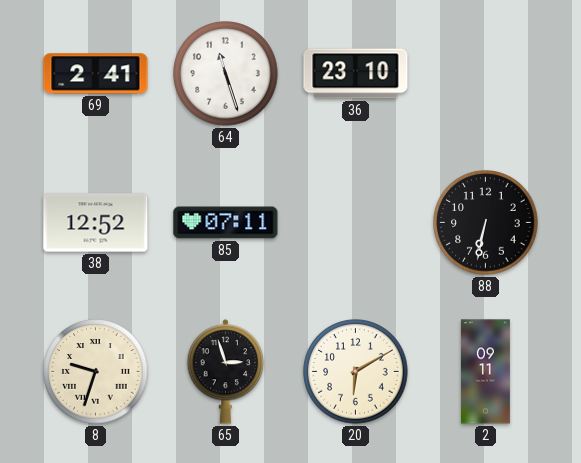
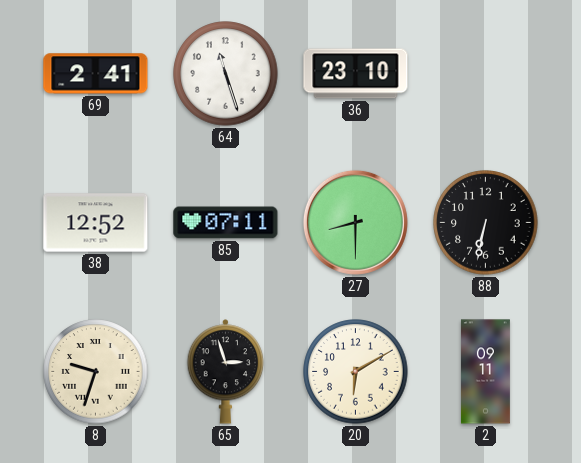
27: none -> 8:30 (355, 222)
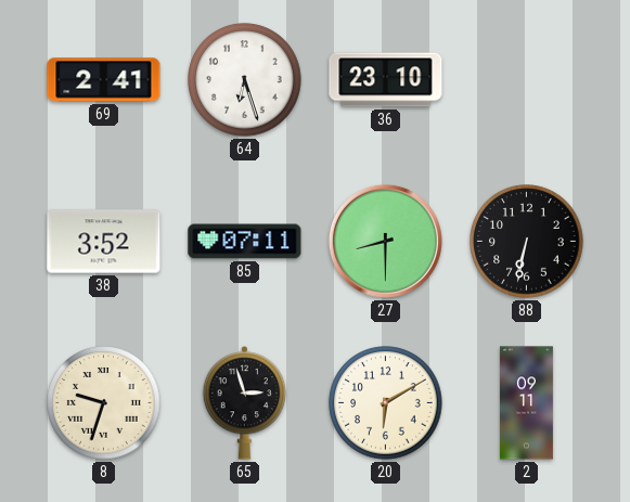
64: 11:27 -> 6:27 (245, 80)
38: 12:52 -> 3:52 (104, 242)
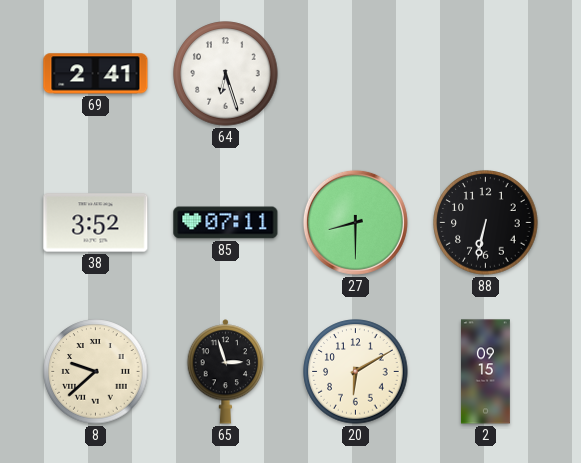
36: 23:10 -> none (386, 80)
8: 9:33 -> 9:38 (96, 372)
2: 09:11 -> 09:15 (485, 372)
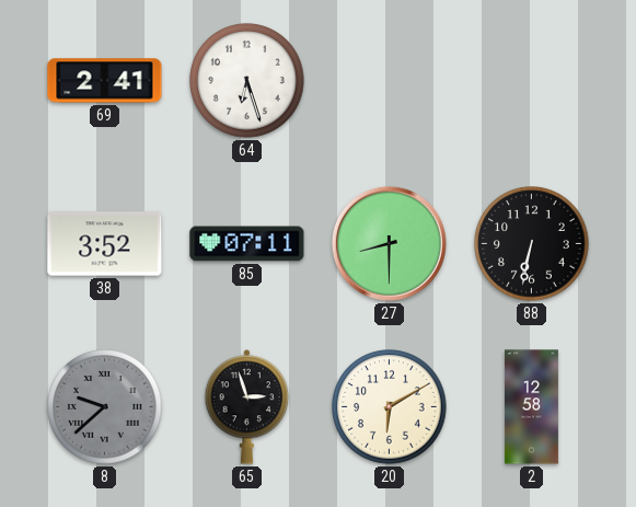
8 dial: cream -> grey (105, 407)
2: 09:15 -> 12:58 (531, 407)
